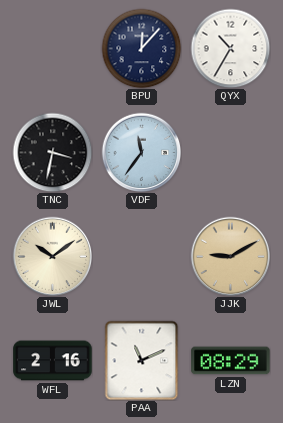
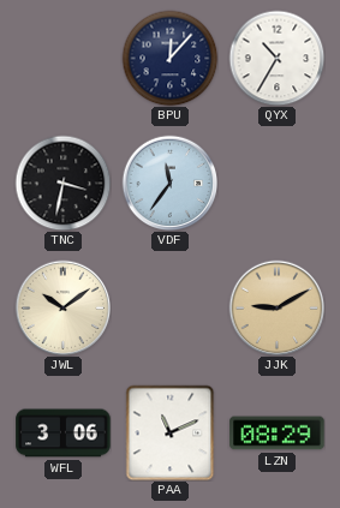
WFL: 2:16 -> 3:06 (64, 434)
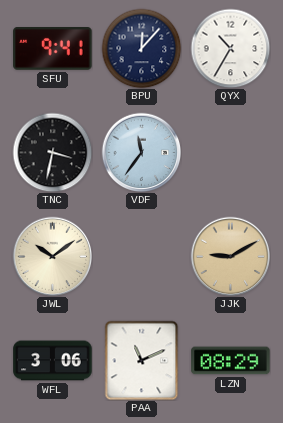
SFU: none -> 9:41 (53, 49)
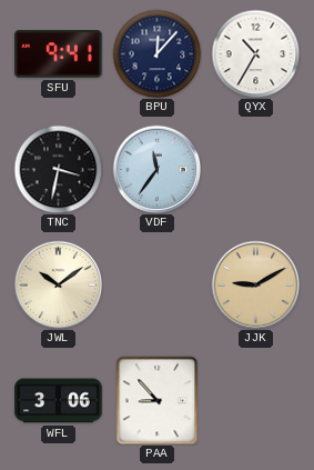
PAA: 11:11 -> 8:53 (158, 400)
LZN: 08:29 -> none (231, 361)
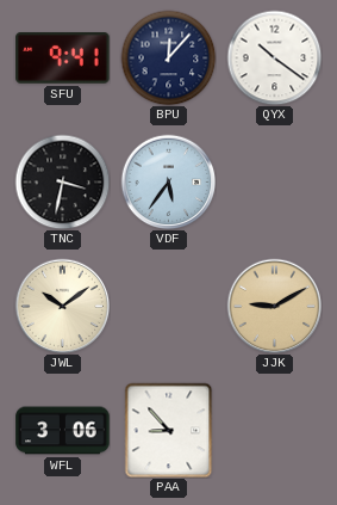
QYX: 10:35 -> 10:21 (274, 57)
VDF: 11:36 -> 5:36 (168, 181)
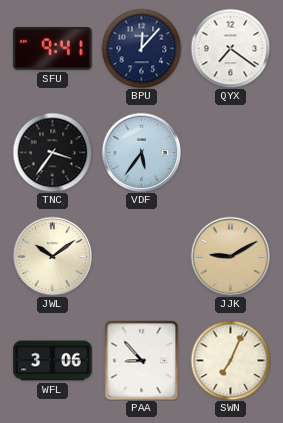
QYX: 10:21 -> 7:21 (230, 48)
TNC: 3:32 -> 3:36 (52, 152)
SWN: none -> 7:04 (230, 360)
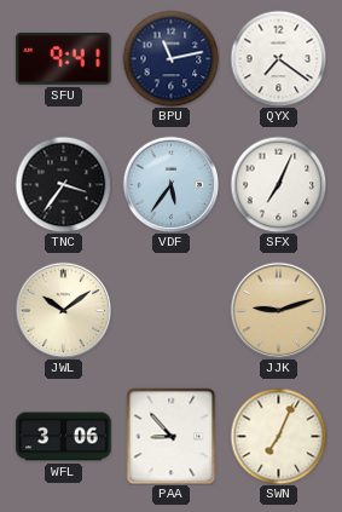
BPU: 12:07 -> 11:13 (170, 58)
SFX: none -> 7:04 (278, 184)
JJK: 9:10 -> 9:12 (278, 310)
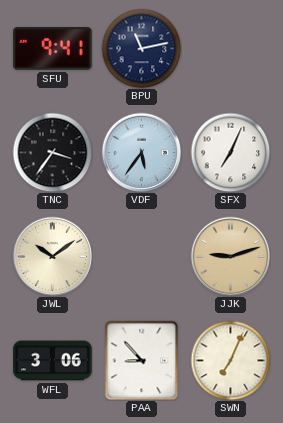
QYX: 7:21 -> none (278, 58)
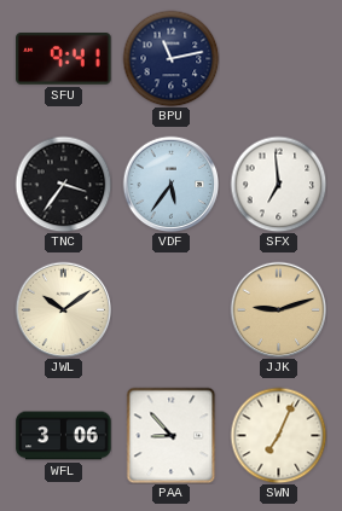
SFX: 7:04 -> 6:59 (278, 184)
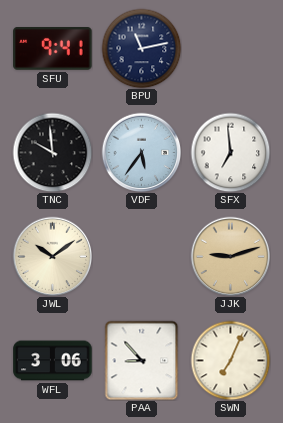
TNC: 3:36 -> 9:59 (52, 152)
